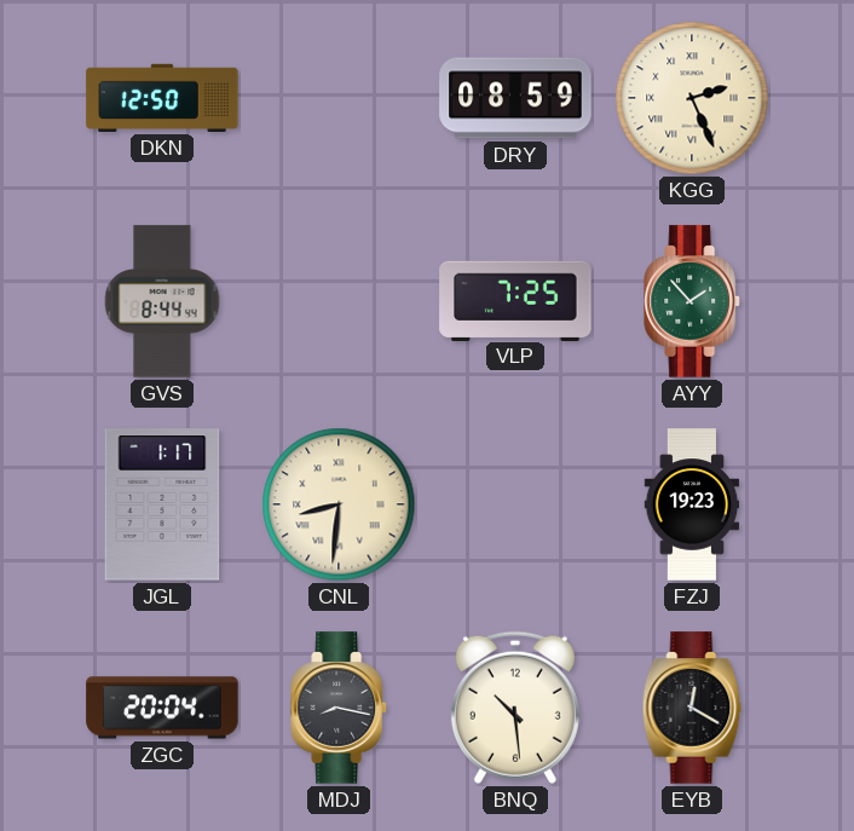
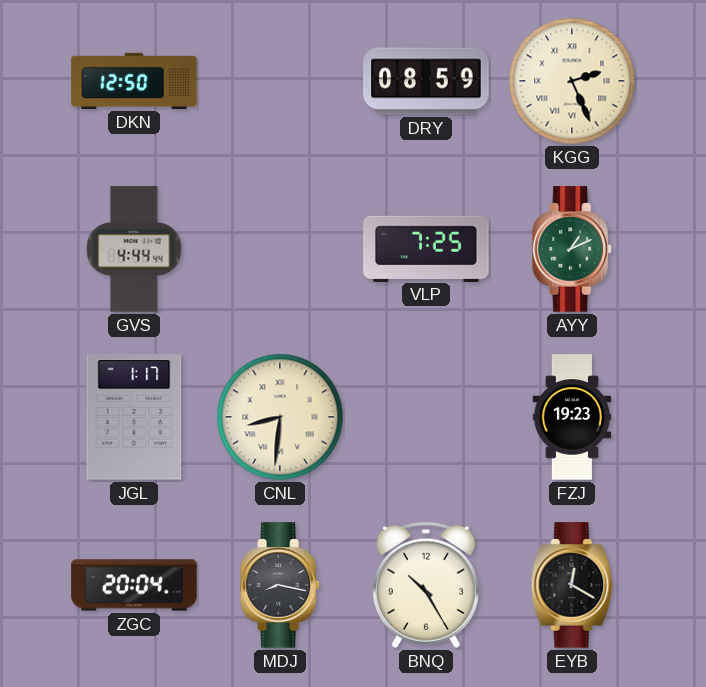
GVS: 8:44 -> 4:44 (134, 249)
AYY: 1:53 -> 1:11 (572, 249)
BNQ: 10:29 -> 10:25 (426, 585)
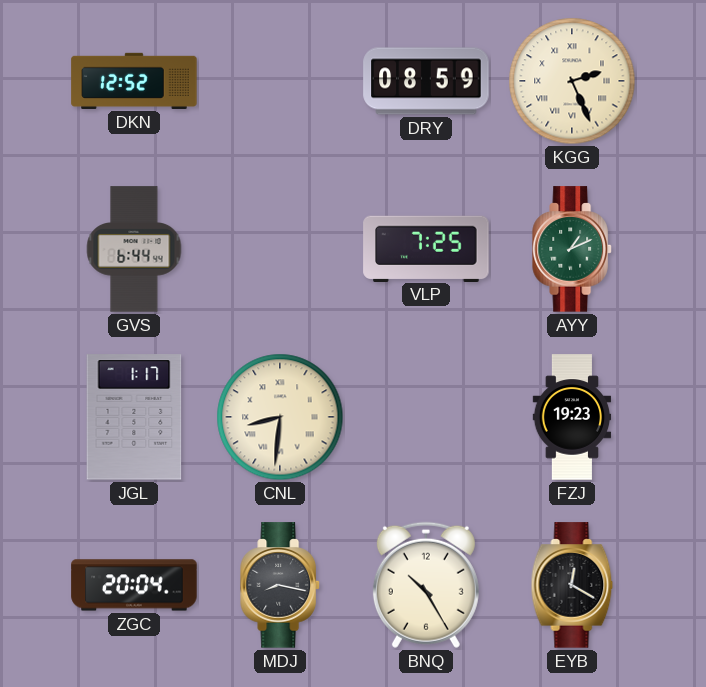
DKN: 12:50 -> 12:52 (134, 81)
GVS: 4:44 -> 6:44 (134, 249)
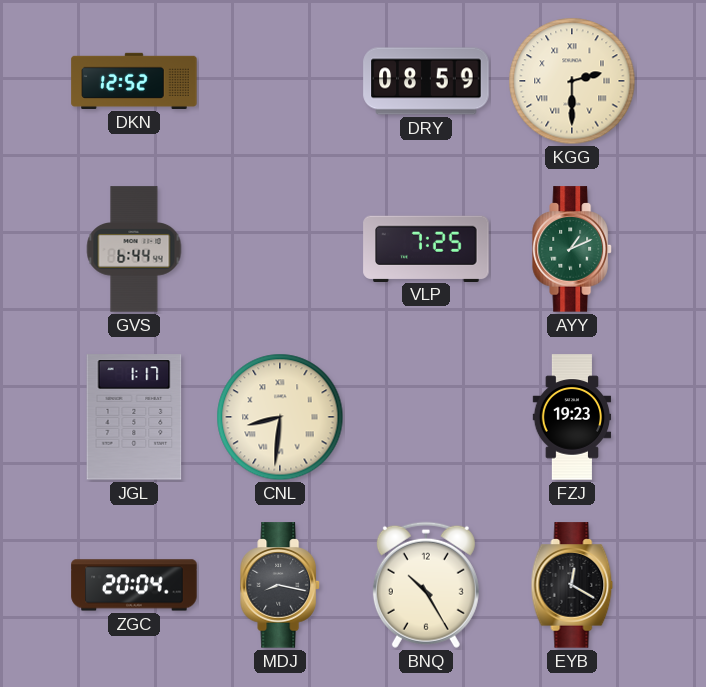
KGG: 2:26 -> 2:30 (572, 81)
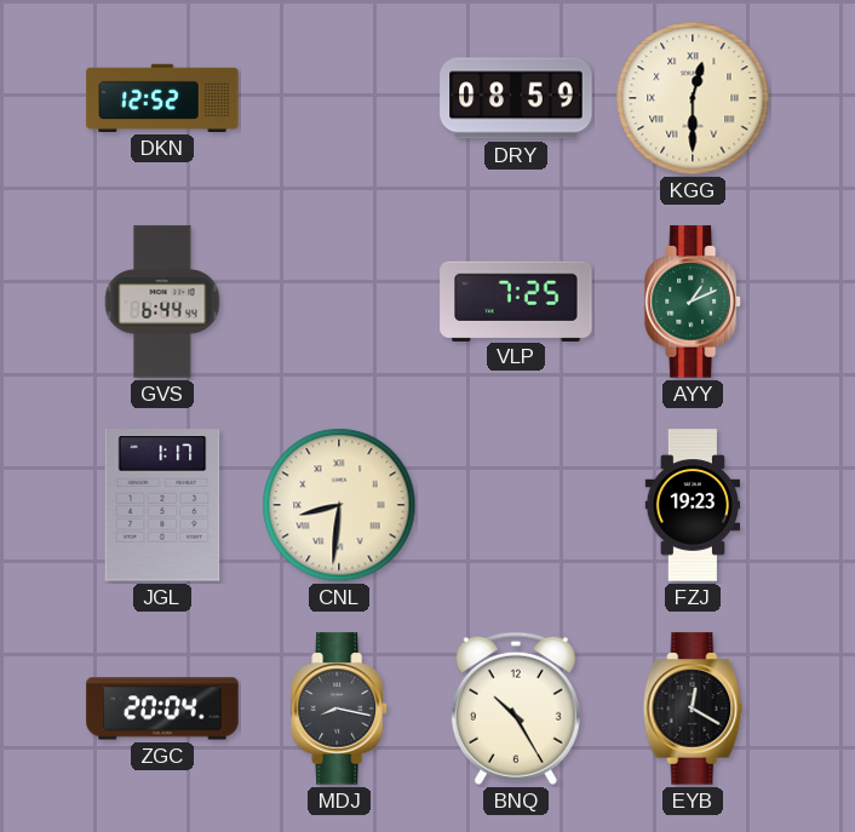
KGG: 2:30 -> 12:30 (693, 98)
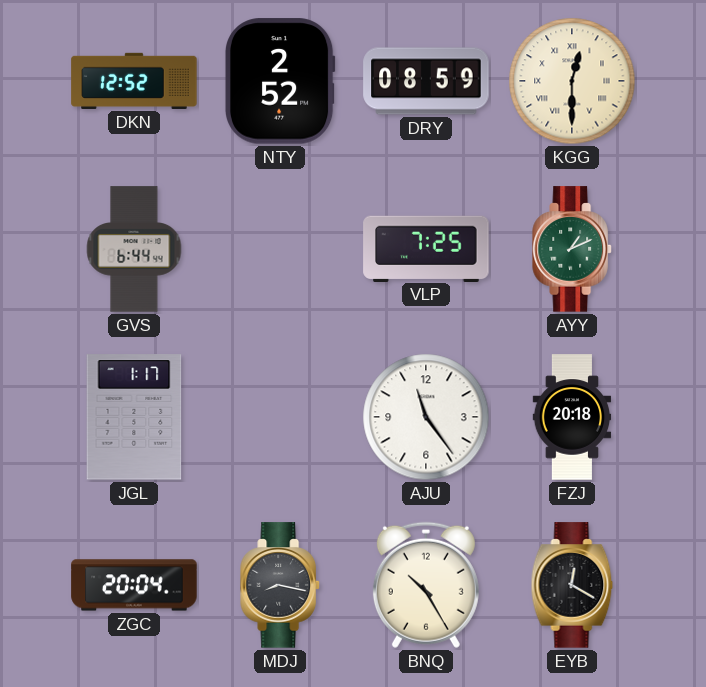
NTY: none -> 2:52 (280, 81)
CNL: 8:31 -> none (339, 505)
AJU: none -> 11:24 (426, 417)
FZJ: 19:23 -> 20:18 (572, 417)
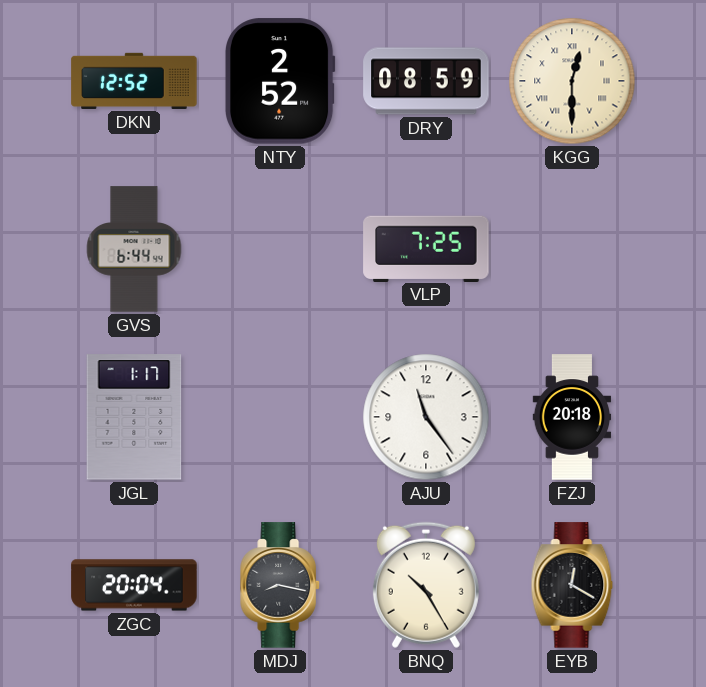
AYY: 1:11 -> none (572, 249)
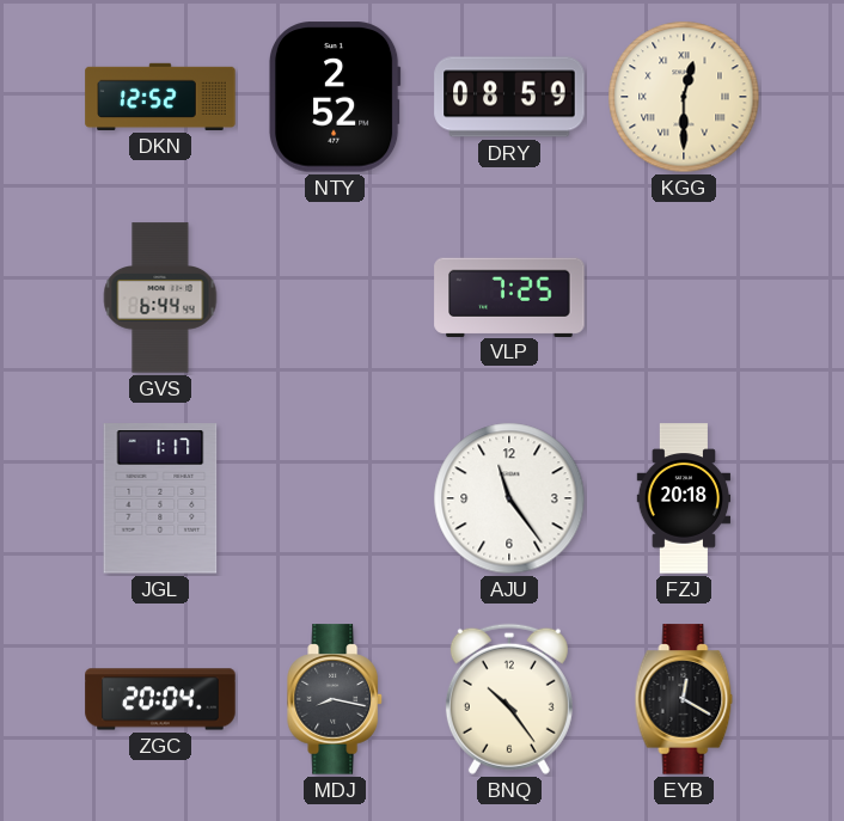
BNQ: 10:25 -> 10:24 (509, 699)
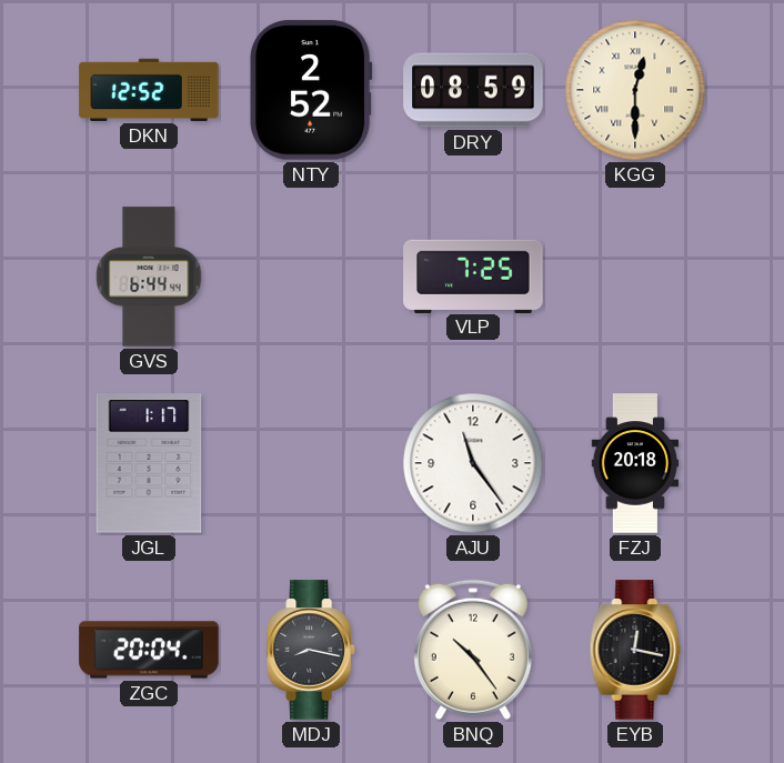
EYB: 12:20 -> 12:17 (635, 650)
